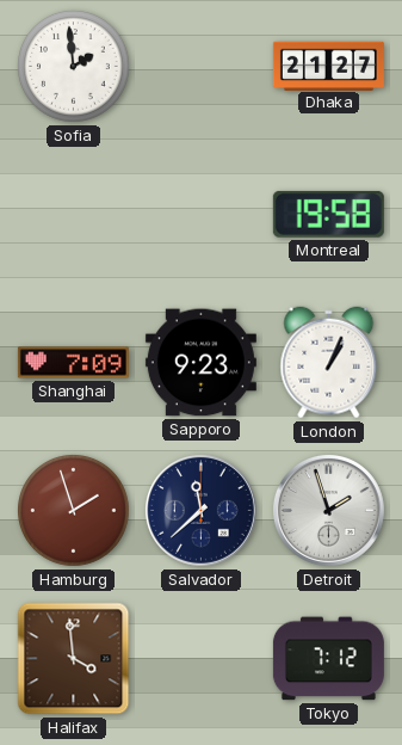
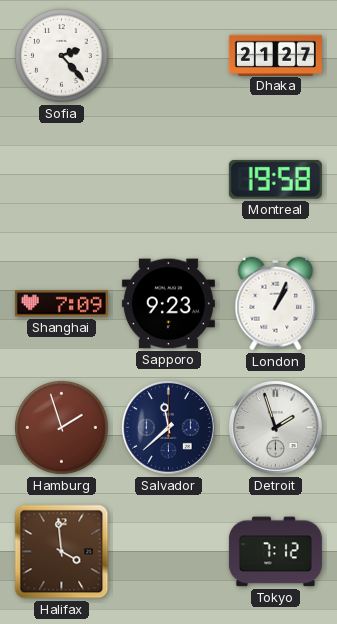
Sofia: 1:59 -> 2:23 (62, 56)
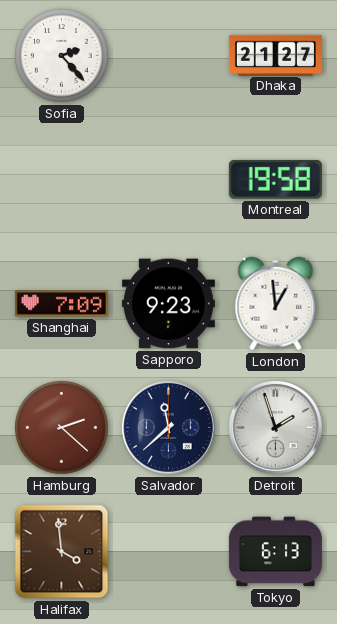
London: 1:04 -> 12:59 (276, 304)
Hamburg: 1:57 -> 2:22 (62, 428)
Tokyo: 7:12 -> 6:13 (275, 552)
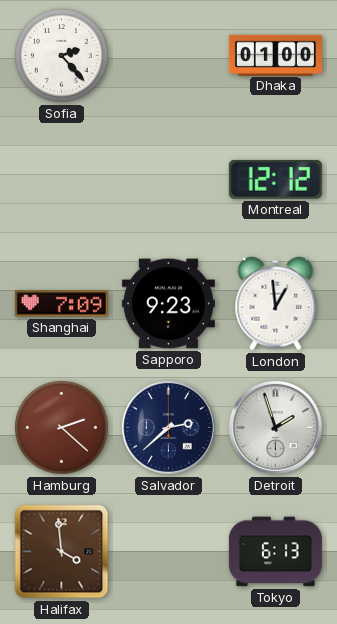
Dhaka: 21:27 -> 01:00 (275, 55)
Montreal: 19:58 -> 12:12 (275, 179)
Salvador: 11:38 -> 2:38 (168, 427)
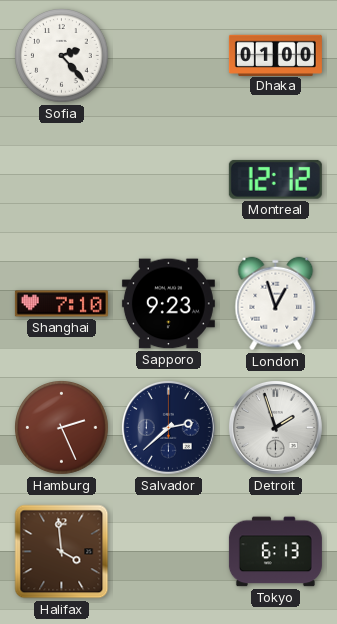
Shanghai: 7:09 -> 7:10 (61, 304)
London: 12:59 -> 12:57 (276, 304)
Hamburg: 2:22 -> 2:26 (62, 428)
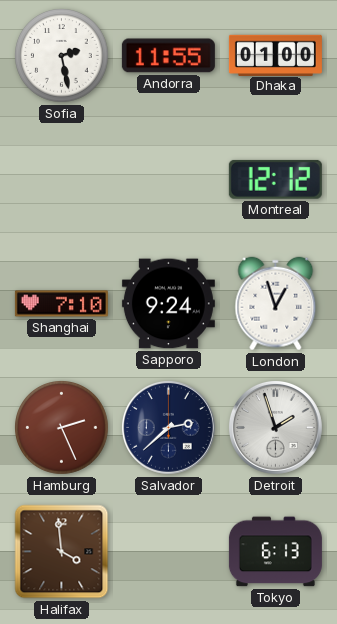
Sofia: 2:23 -> 2:28 (62, 56)
Andorra: none -> 11:55 (168, 56)
Sapporo: 9:23 -> 9:24 (168, 304)
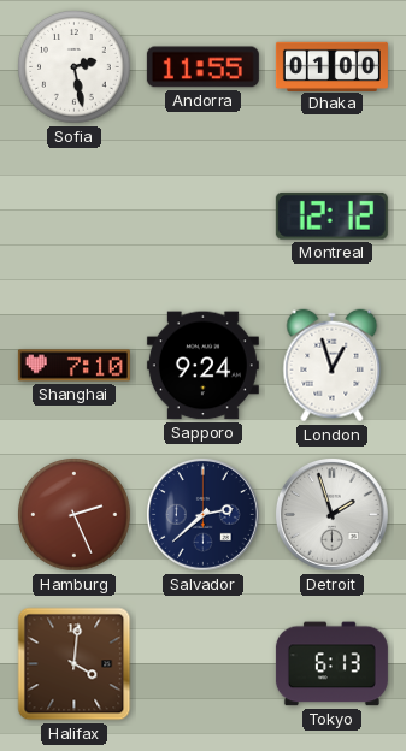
Halifax: 3:59 -> 4:01 (75, 664)
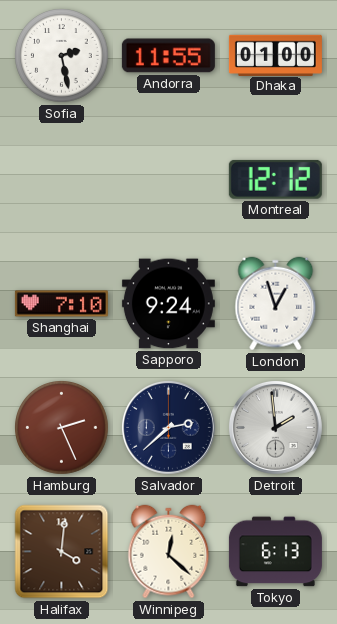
Detroit: 1:57 -> 1:59 (275, 427)
Winnipeg: none -> 12:22 (169, 552)
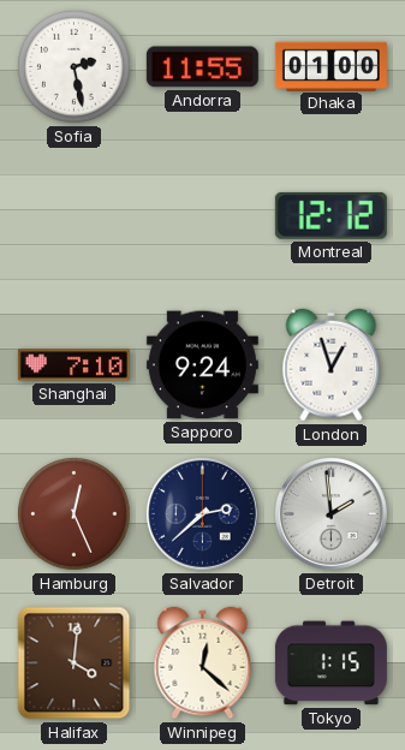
Hamburg: 2:26 -> 12:26 (75, 514)
Tokyo: 6:13 -> 1:15 (330, 663)
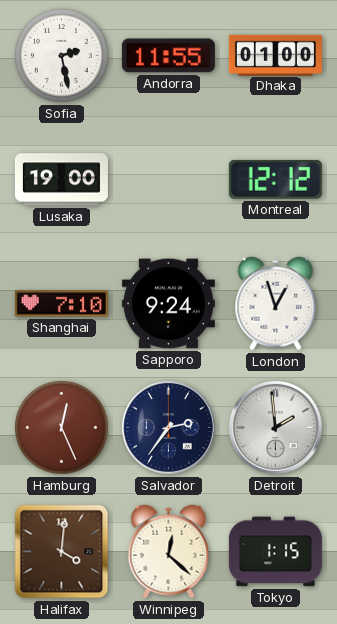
Lusaka: none -> 19:00 (61, 180)
Salvador: 2:38 -> 2:36 (168, 427)
